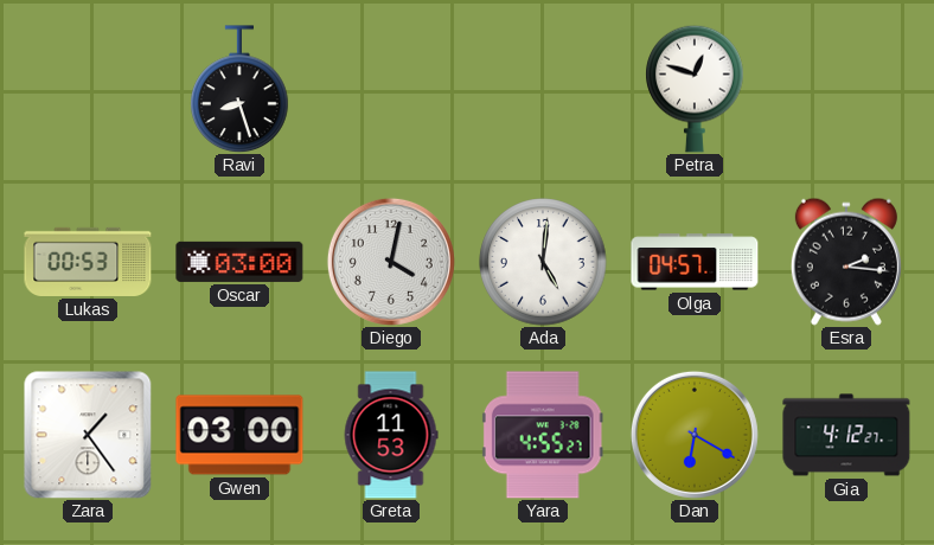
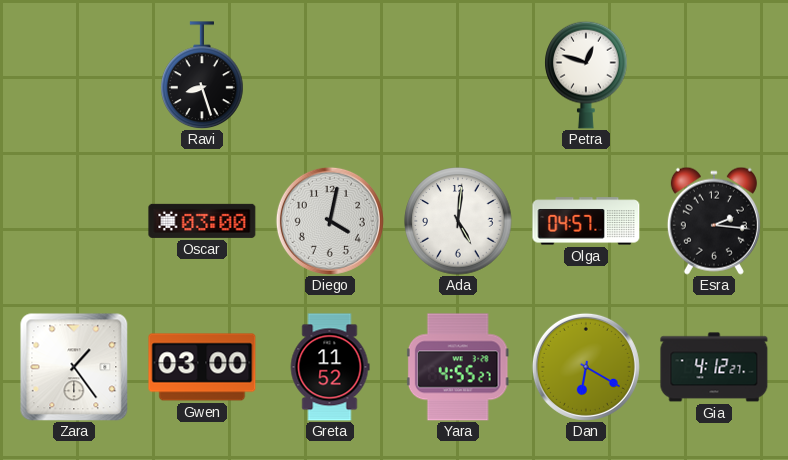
Lukas: 00:53 -> none (88, 262)
Greta: 11:53 -> 11:52 (330, 367)
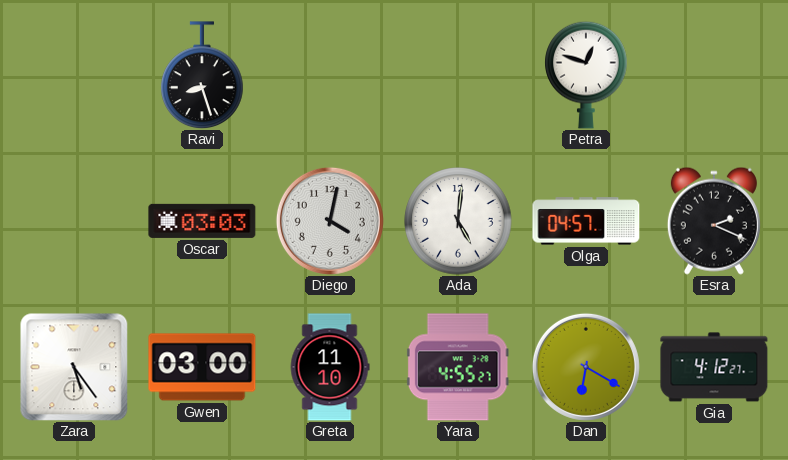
Oscar: 03:00 -> 03:03 (202, 221)
Esra: 2:16 -> 2:19 (714, 221)
Zara: 1:24 -> 5:24 (74, 367)
Greta: 11:52 -> 11:10 (330, 367)
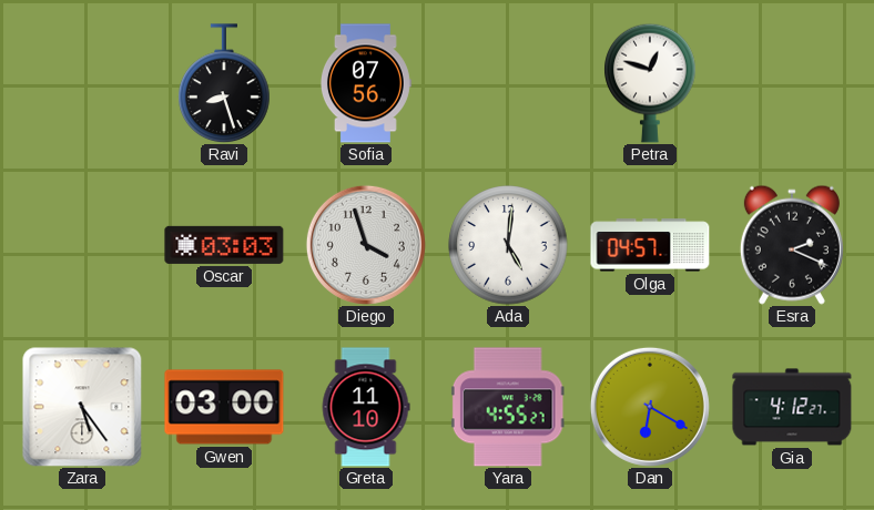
Sofia: none -> 07:56 (365, 83)
Diego: 4:02 -> 3:57 (366, 245)
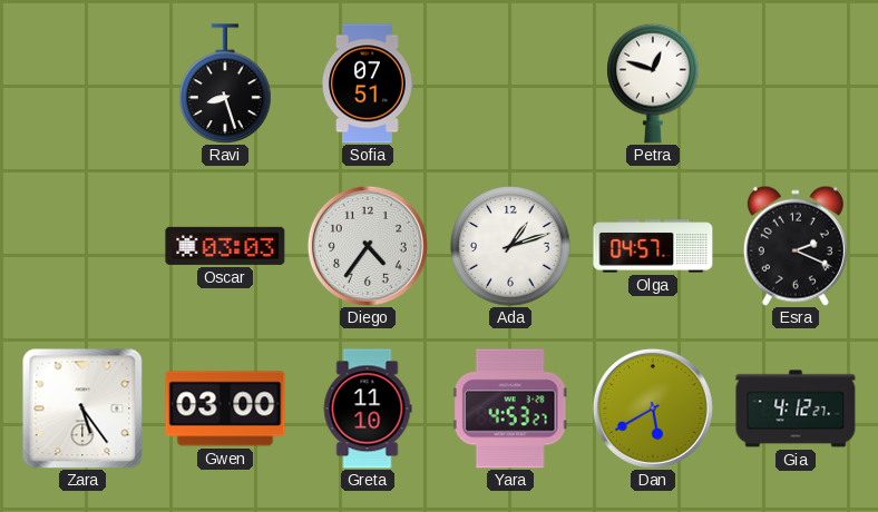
Sofia: 07:56 -> 07:51 (367, 83)
Diego: 3:57 -> 4:36 (368, 246)
Ada: 5:01 -> 1:12 (510, 246)
Yara: 4:55 -> 4:53 (510, 408)
Dan: 6:20 -> 5:40 (653, 408)
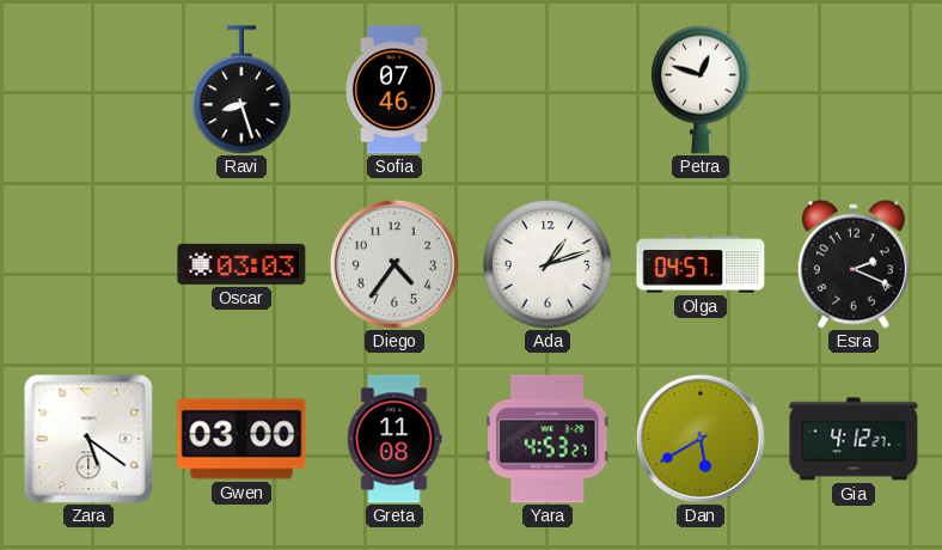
Sofia: 07:51 -> 07:46 (393, 90)
Zara: 5:24 -> 5:21 (88, 439)
Greta: 11:10 -> 11:08 (394, 439)
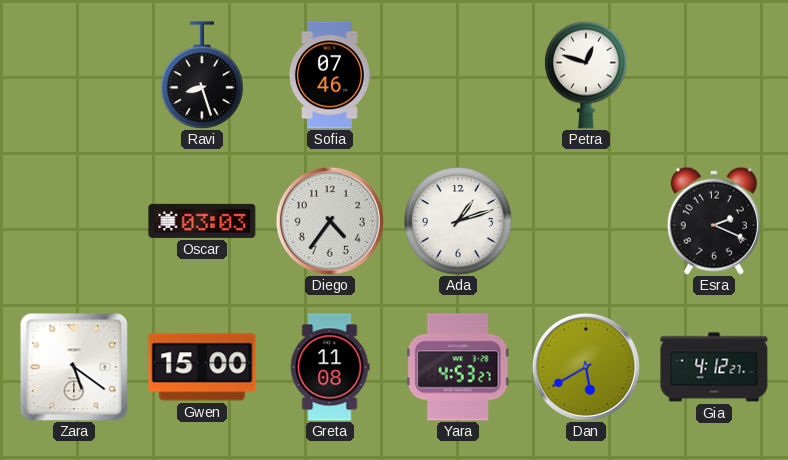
Olga: 04:57 -> none (701, 264)
Gwen: 03:00 -> 15:00 (202, 367)
